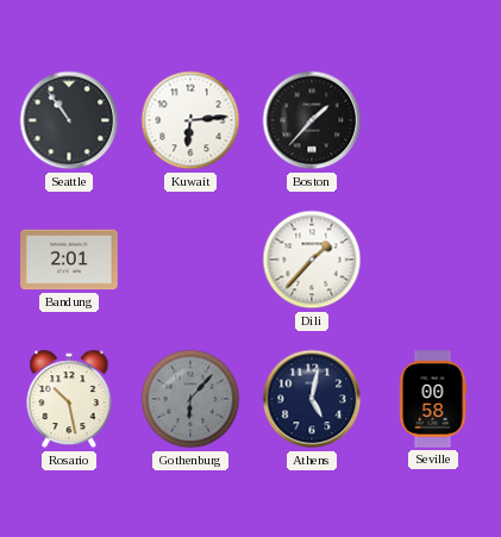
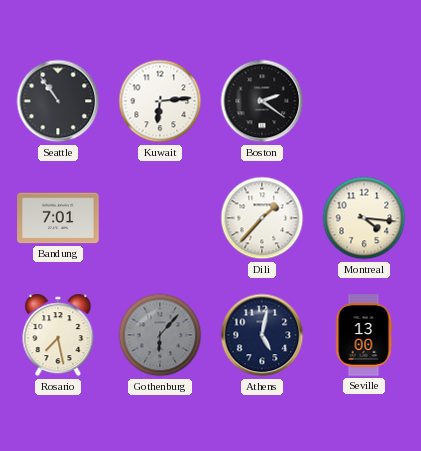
Boston: 1:37 -> 2:21 (262, 101)
Bandung: 2:01 -> 7:01 (58, 218)
Montreal: none -> 4:16 (364, 218)
Rosario: 10:28 -> 7:28 (58, 335)
Seville: 00:58 -> 13:00 (364, 335)
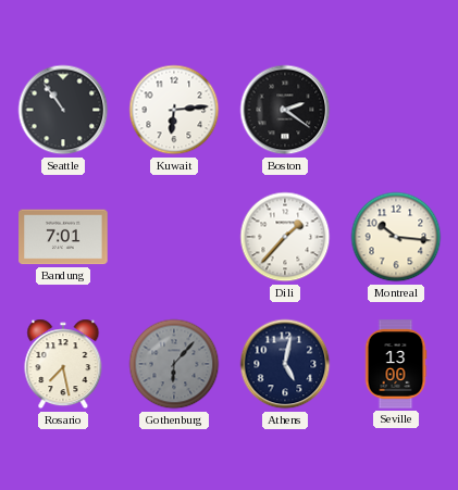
Montreal: 4:16 -> 10:16 (396, 237)
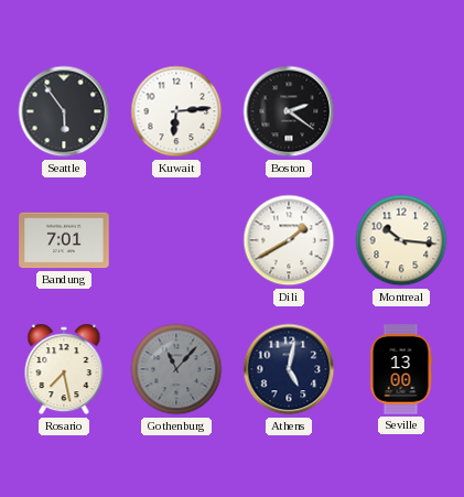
Seattle: 10:54 -> 5:54 (64, 111)
Dili: 1:37 -> 1:40 (289, 240)
Gothenburg: 6:07 -> 11:07 (176, 369)
